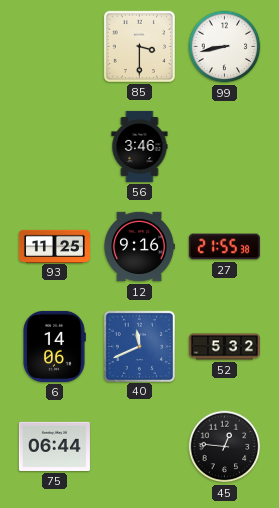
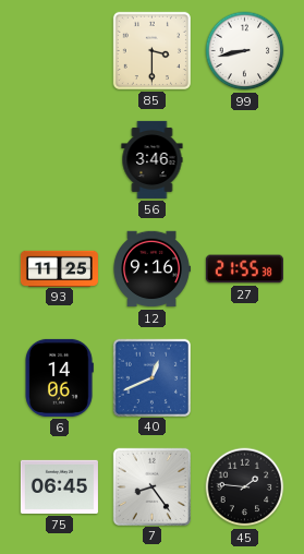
40: 11:41 -> 12:41 (151, 377)
52: 5:32 -> none (224, 347)
75: 06:44 -> 06:45 (59, 486)
7: none -> 8:24 (151, 486)
45: 12:46 -> 1:46 (245, 487)
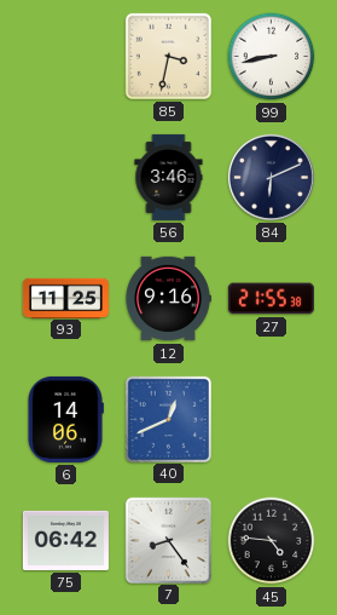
85: 3:30 -> 3:32 (168, 56)
84: none -> 6:11 (271, 177)
75: 06:45 -> 06:42 (65, 540)
45: 1:46 -> 4:46 (272, 541)
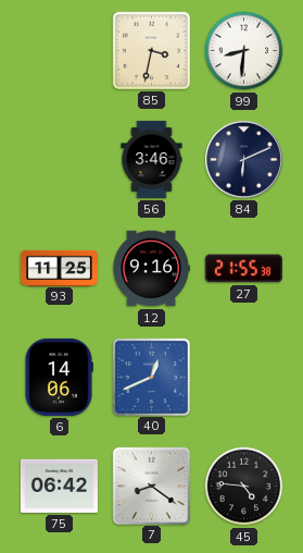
99: 8:43 -> 8:31 (244, 51)
7: 8:24 -> 8:21 (151, 486)
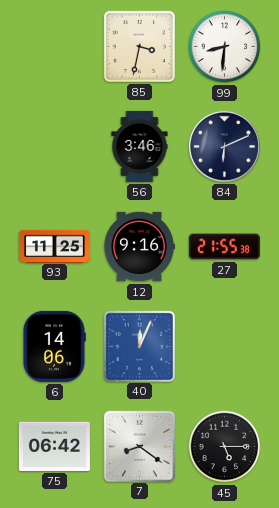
40: 12:41 -> 12:04 (139, 346)
45: 4:46 -> 5:15 (225, 447)
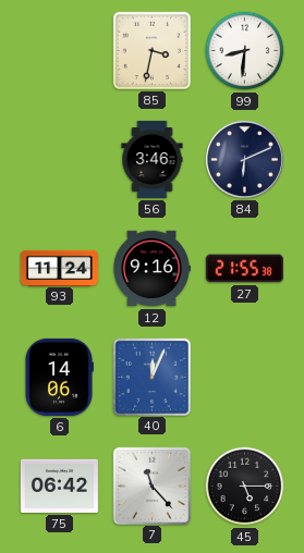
93: 11:25 -> 11:24 (59, 268)
7: 8:21 -> 11:23 (151, 486)
